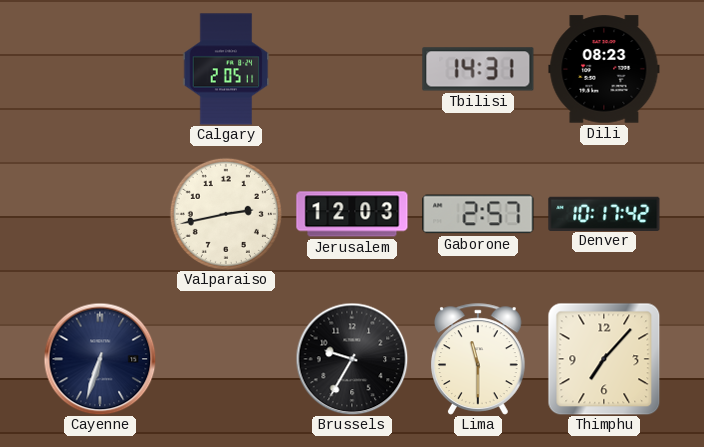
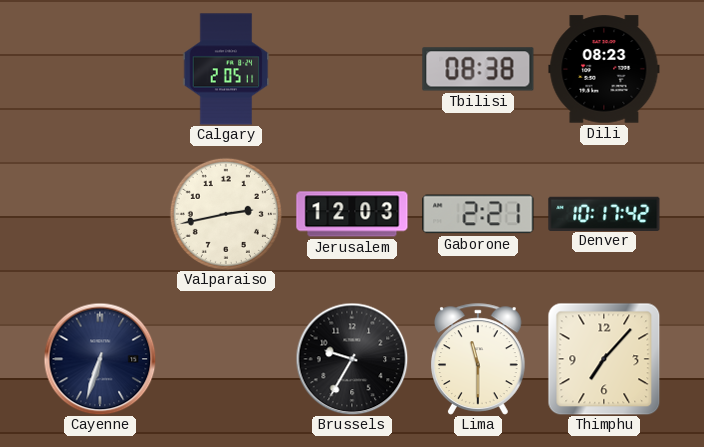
Tbilisi: 14:31 -> 08:38 (478, 69)
Gaborone: 2:57 -> 2:21 (478, 214)
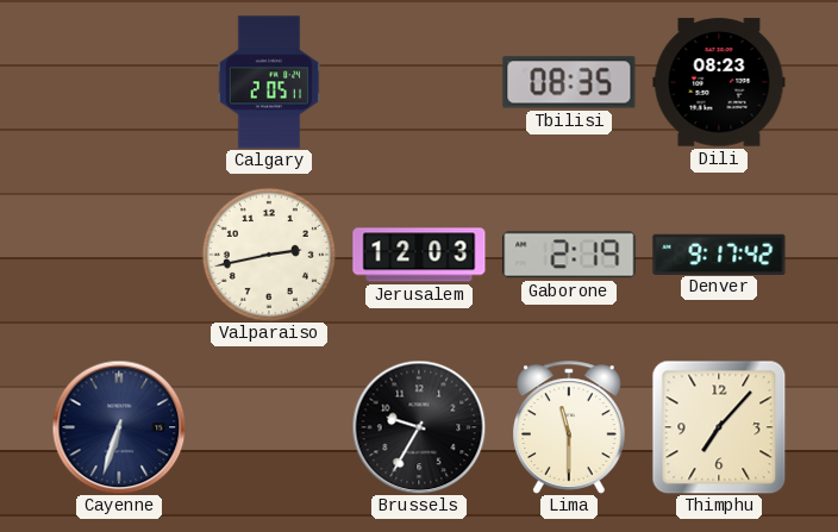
Tbilisi: 08:38 -> 08:35 (569, 82)
Gaborone: 2:21 -> 2:19 (569, 255)
Denver: 10:17 -> 9:17 (719, 254)
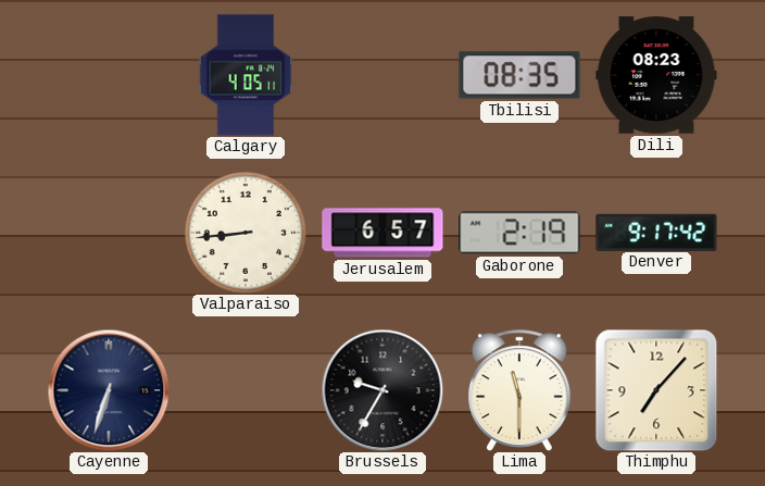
Calgary: 2:05 -> 4:05 (246, 75)
Valparaiso: 2:43 -> 8:44 (246, 233)
Jerusalem: 12:03 -> 6:57 (382, 233)
